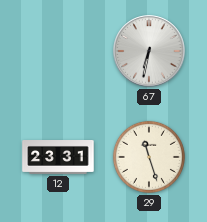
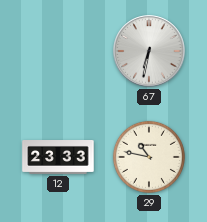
12: 23:31 -> 23:33 (58, 158)
29: 11:27 -> 10:47 (149, 157)
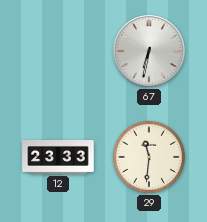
29: 10:47 -> 11:31 (149, 157)
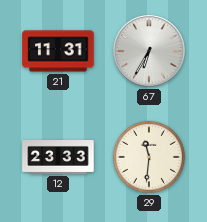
21: none -> 11:31 (58, 51)
67: 6:32 -> 6:35 (149, 51)
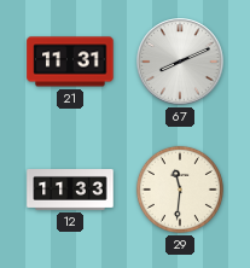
67: 6:35 -> 8:11 (180, 62)
12: 23:33 -> 11:33 (70, 191)
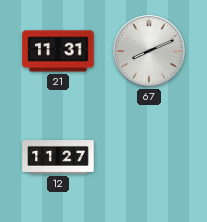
12: 11:33 -> 11:27 (58, 158)
29: 11:31 -> none (180, 190)
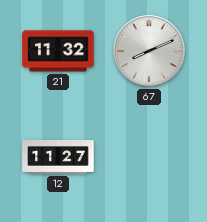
21: 11:31 -> 11:32 (58, 51)
